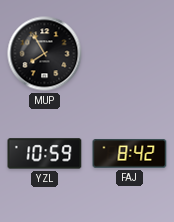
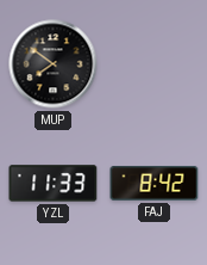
MUP: 7:55 -> 7:51 (54, 64)
YZL: 10:59 -> 11:33 (54, 184)
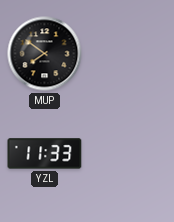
FAJ: 8:42 -> none (155, 184)
